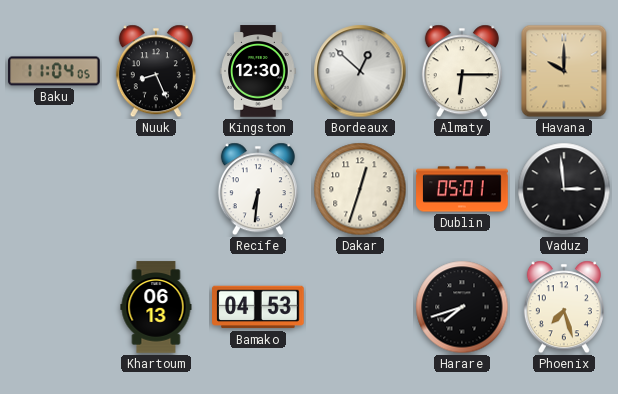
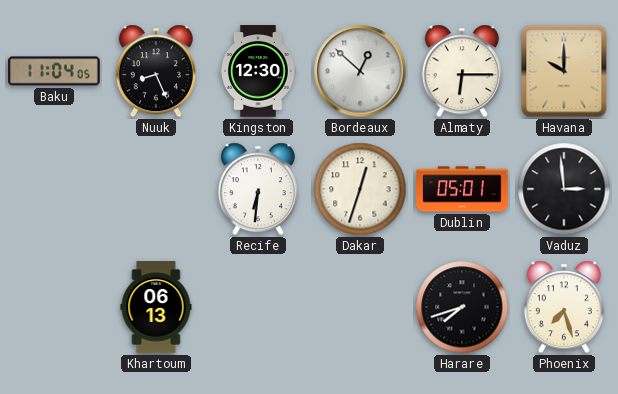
Bamako: 04:53 -> none (258, 307)
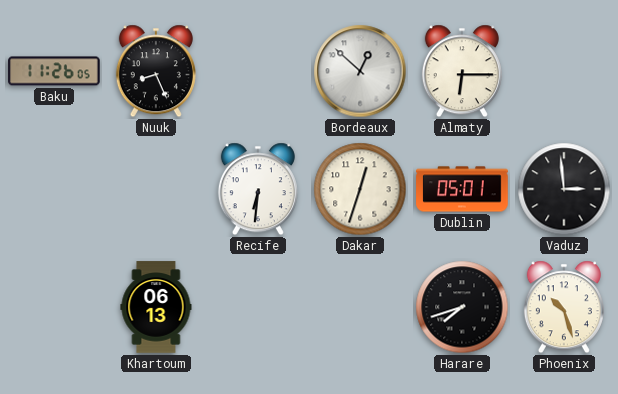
Baku: 11:04 -> 11:26 (54, 71)
Kingston: 12:30 -> none (259, 71)
Havana: 10:00 -> none (564, 71)
Phoenix: 7:27 -> 10:27 (564, 307)
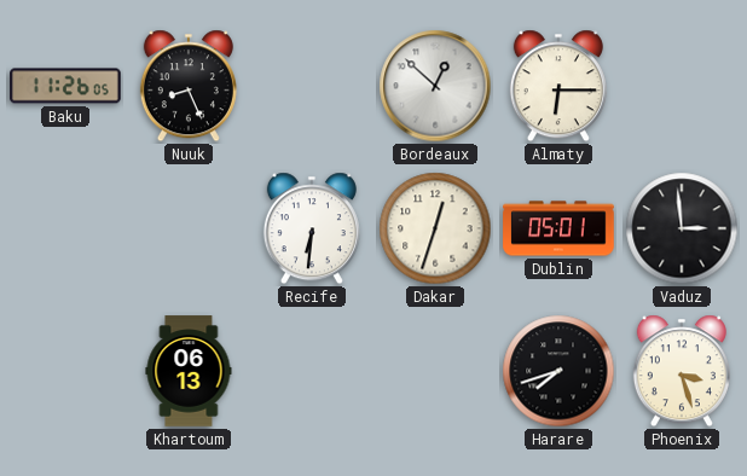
Phoenix: 10:27 -> 3:27 (682, 371)
